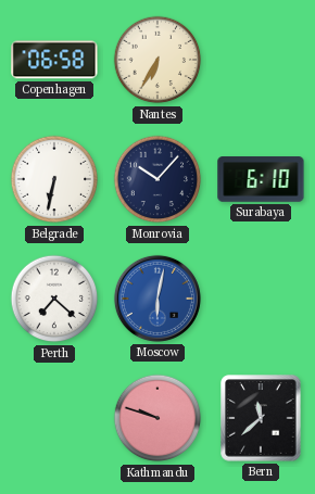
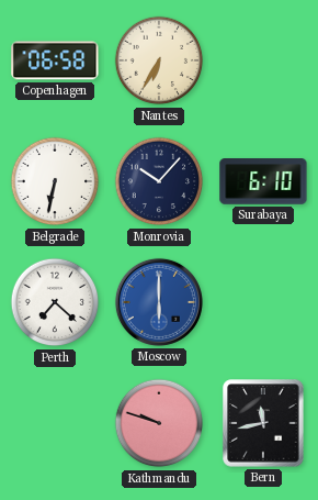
Moscow: 6:02 -> 6:00 (159, 302)
Bern: 11:38 -> 11:43 (263, 423)
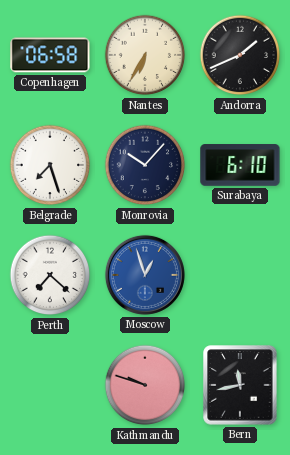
Andorra: none -> 1:41 (240, 55)
Belgrade: 6:32 -> 7:27 (50, 165)
Moscow: 6:00 -> 12:57 (145, 275)
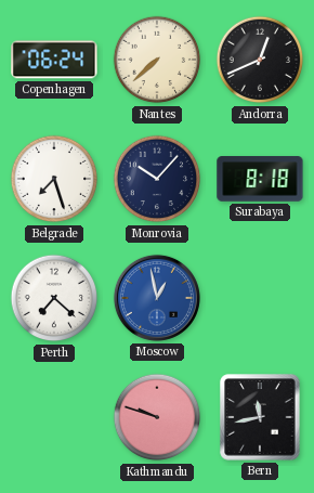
Copenhagen: 06:58 -> 06:24 (54, 60)
Nantes: 6:35 -> 7:38 (157, 60)
Andorra: 1:41 -> 12:41 (260, 60)
Surabaya: 6:10 -> 8:18 (260, 179)
Moscow: 12:57 -> 12:58 (157, 298)
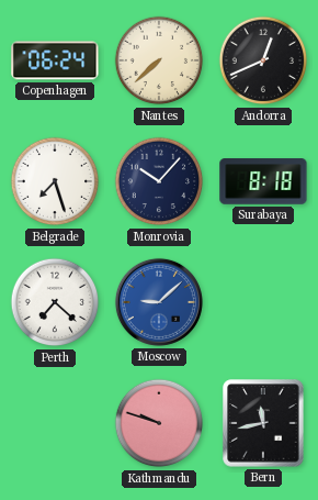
Moscow: 12:58 -> 9:08 (159, 302)
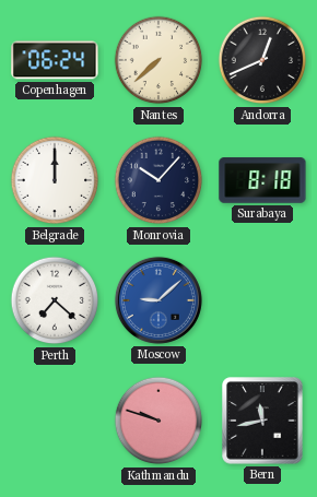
Belgrade: 7:27 -> 12:00 (55, 180)
